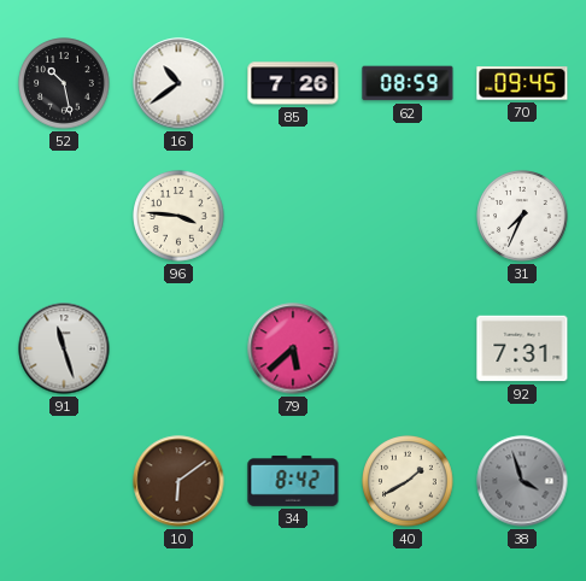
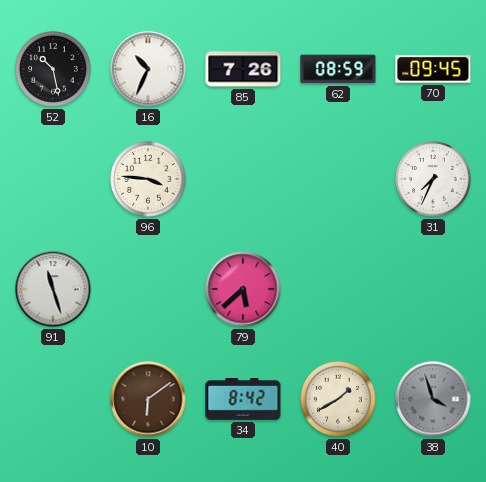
16: 10:39 -> 10:34 (148, 69)
92: 7:31 -> none (522, 348)
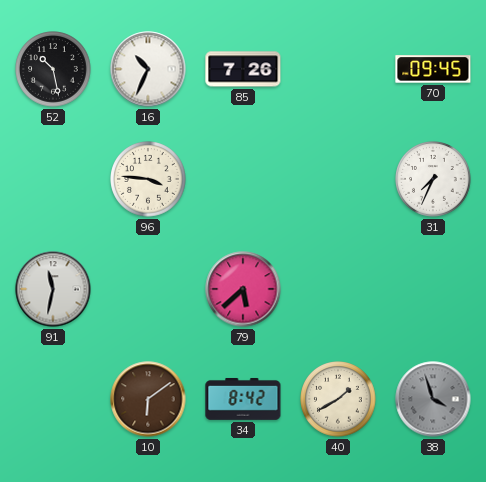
62: 08:59 -> none (338, 69)
91: 11:27 -> 11:32 (53, 289)
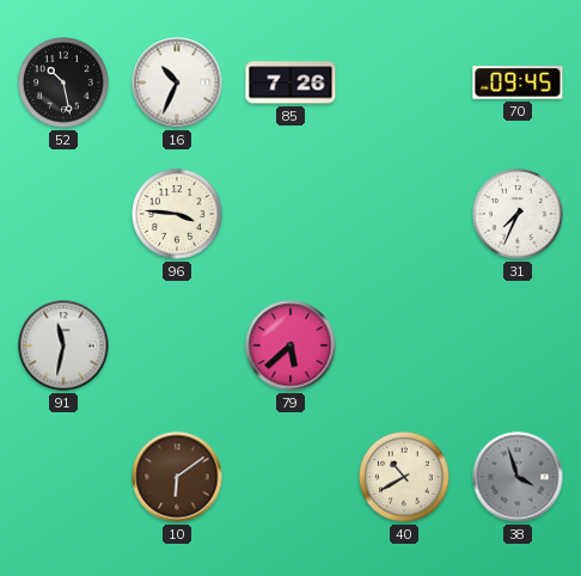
34: 8:42 -> none (243, 399)
40: 1:40 -> 10:40 (404, 477)
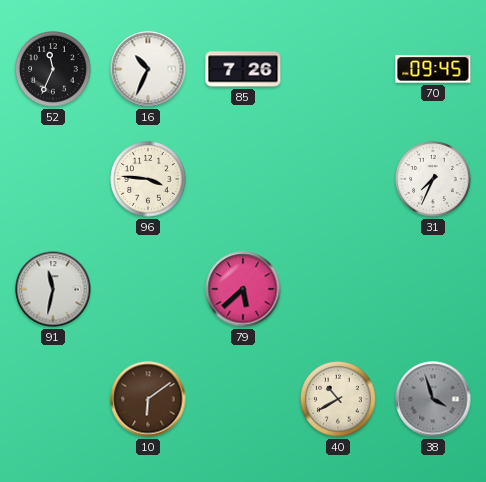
52: 10:28 -> 11:34 (53, 69)
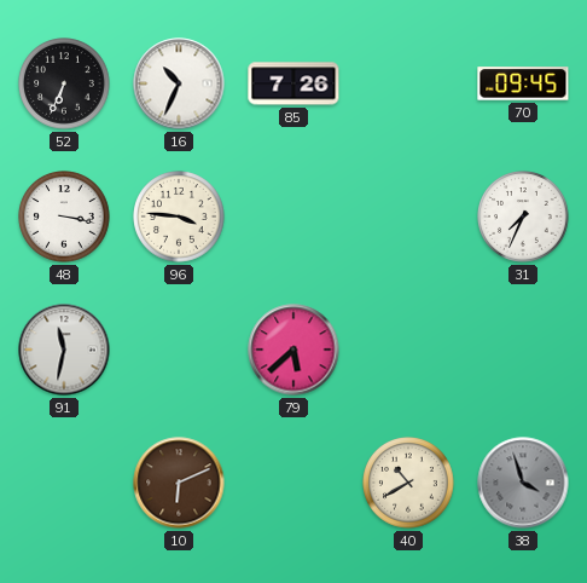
52: 11:34 -> 6:34 (64, 83)
48: none -> 3:17 (64, 217)
10: 6:09 -> 6:11 (179, 483)
